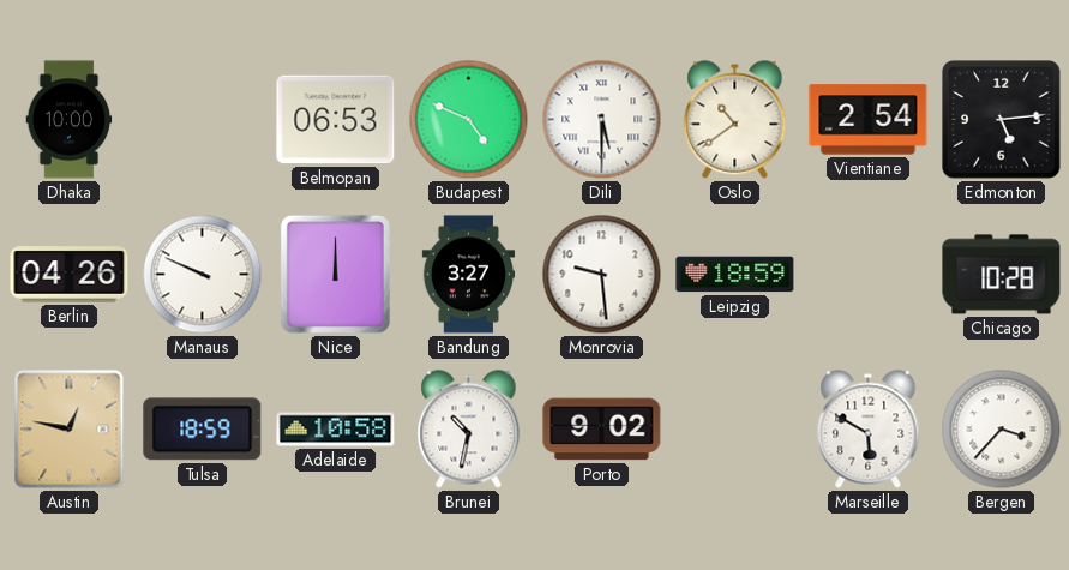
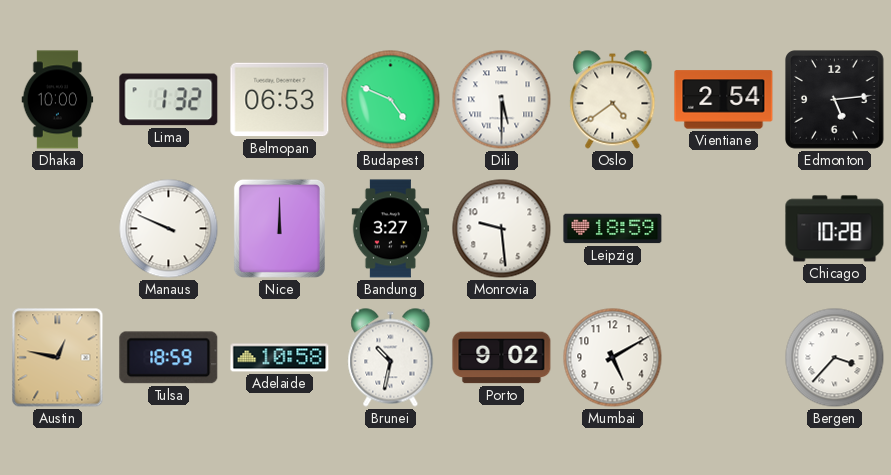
Lima: none -> 1:32 (169, 100)
Oslo: 10:39 -> 4:39 (613, 100)
Berlin: 04:26 -> none (70, 275)
Mumbai: none -> 5:10 (613, 358)
Marseille: 5:50 -> none (869, 430)
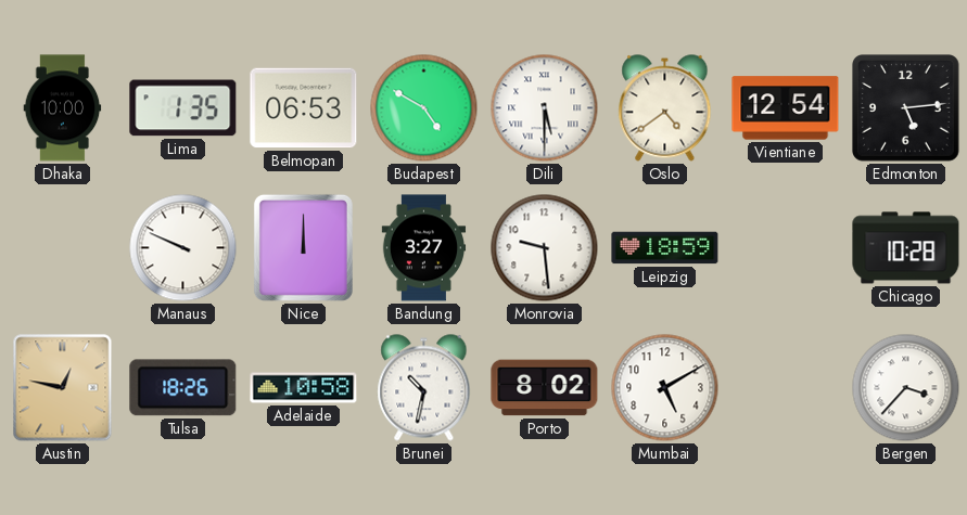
Lima: 1:32 -> 1:35 (183, 108)
Budapest: 4:49 -> 4:50 (424, 108)
Vientiane: 2:54 -> 12:54 (786, 108)
Tulsa: 18:59 -> 18:26 (183, 388)
Porto: 9:02 -> 8:02 (545, 388)
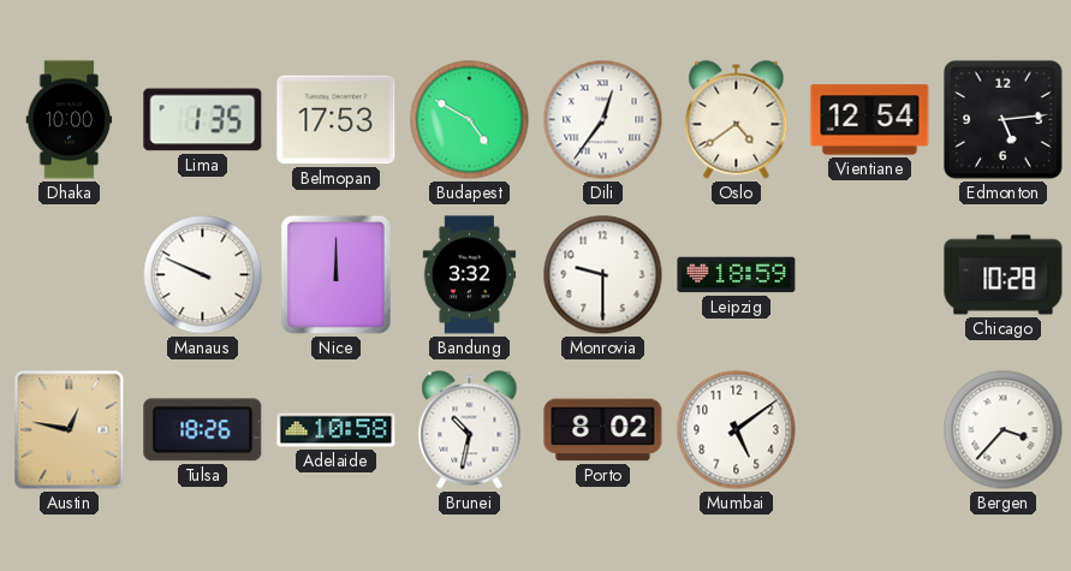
Belmopan: 06:53 -> 17:53 (337, 120)
Dili: 5:30 -> 12:36 (603, 120)
Bandung: 3:27 -> 3:32 (470, 275)
Monrovia: 9:29 -> 9:30 (603, 275)
Mumbai: 5:10 -> 5:09 (737, 430)
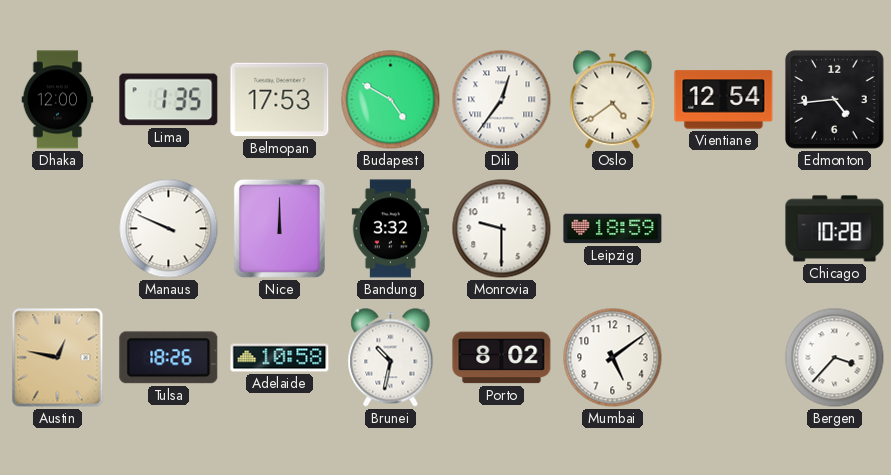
Dhaka: 10:00 -> 12:00 (58, 100)
Edmonton: 5:14 -> 4:44 (835, 100)
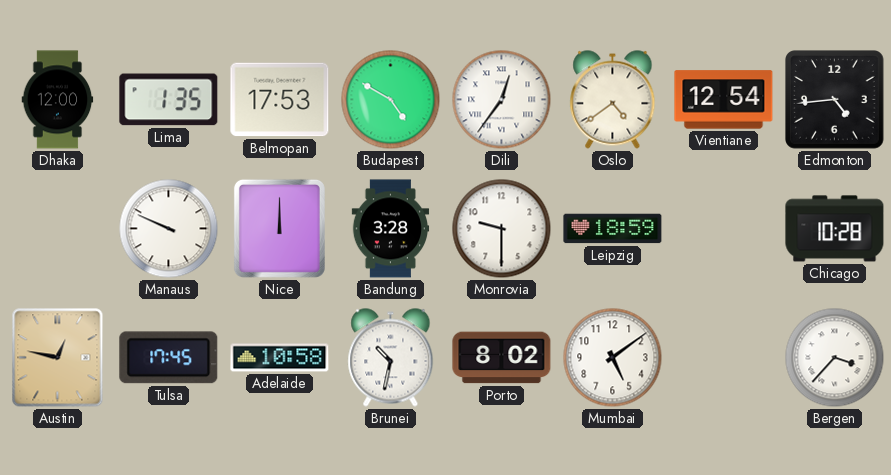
Bandung: 3:32 -> 3:28 (391, 229)
Tulsa: 18:26 -> 17:45 (169, 358)
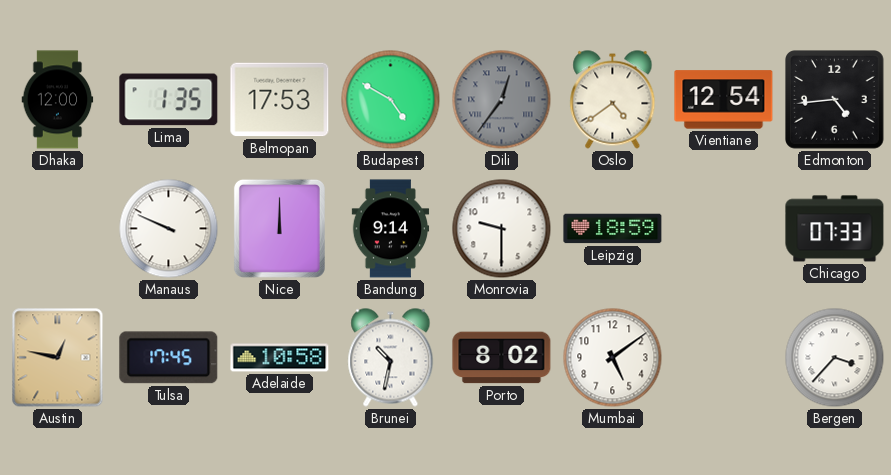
Dili dial: white -> grey (502, 100)
Bandung: 3:28 -> 9:14 (391, 229)
Chicago: 10:28 -> 07:33 (835, 229)
